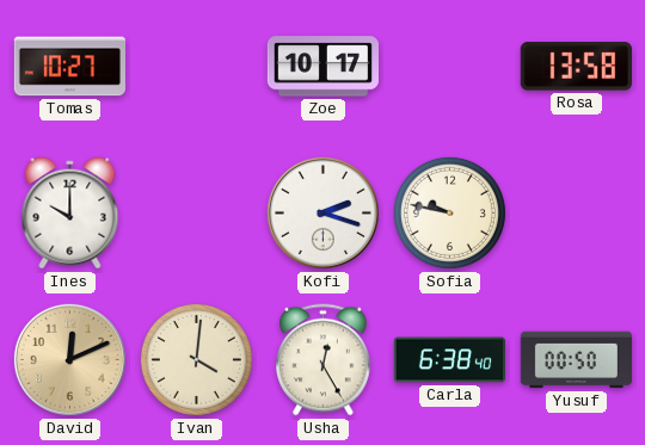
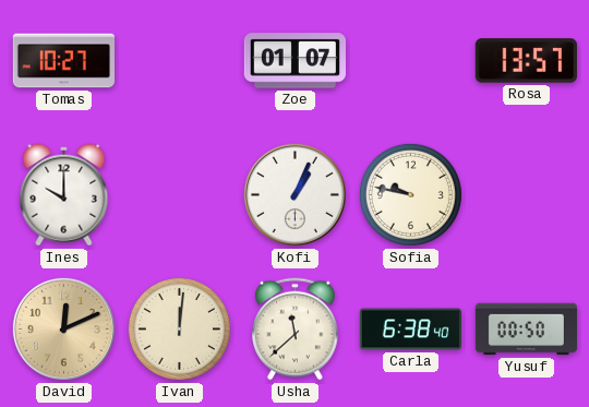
Zoe: 10:17 -> 01:07 (294, 61)
Rosa: 13:58 -> 13:57 (526, 61)
Kofi: 2:18 -> 1:04 (294, 194)
Ivan: 4:01 -> 12:01 (179, 328)
Usha: 12:25 -> 11:38 (296, 330)
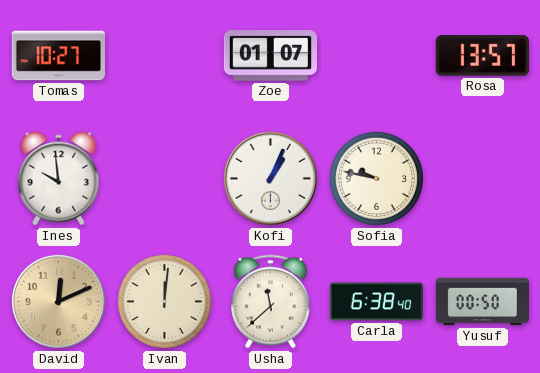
Ines: 10:00 -> 9:59 (59, 179)
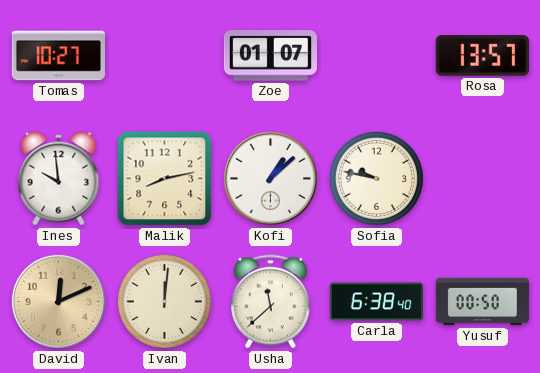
Malik: none -> 8:13 (165, 179)
Kofi: 1:04 -> 1:08 (270, 178)
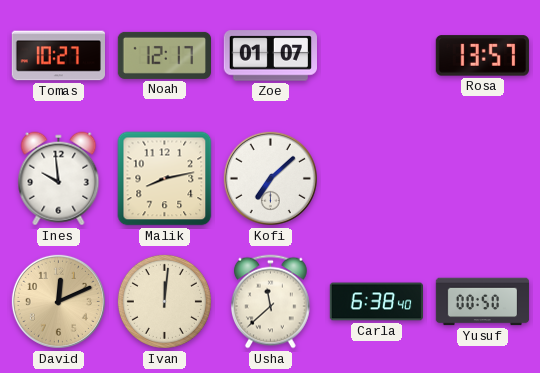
Noah: none -> 12:17 (164, 55)
Kofi: 1:08 -> 7:08 (270, 178)
Sofia: 9:47 -> none (376, 178)
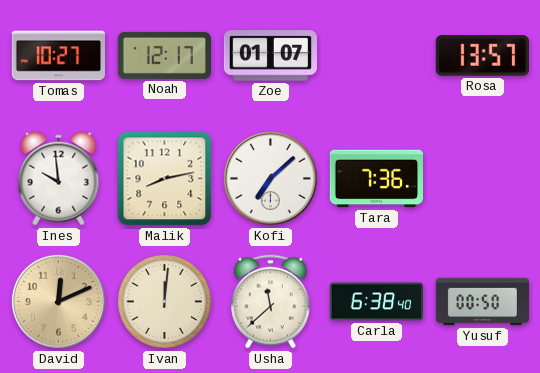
Tara: none -> 7:36 (376, 179)
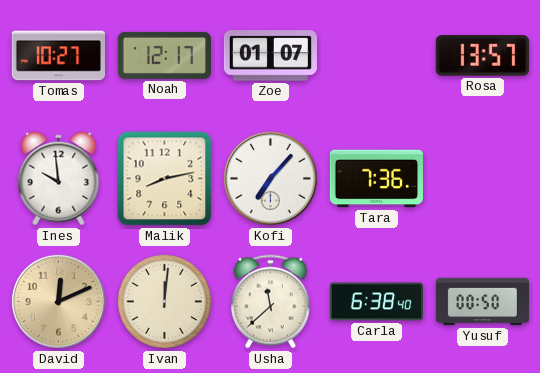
Kofi: 7:08 -> 7:07 (270, 178)
